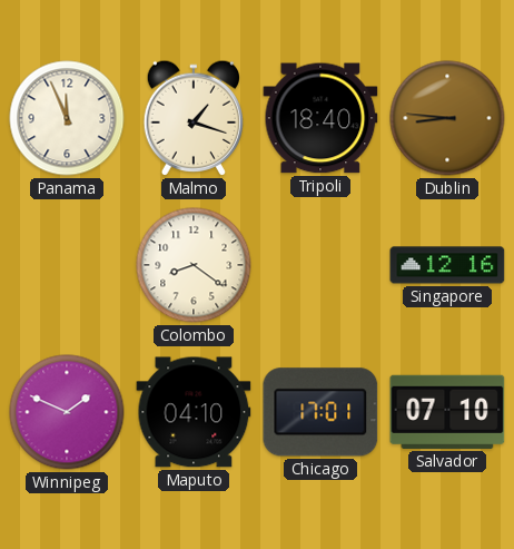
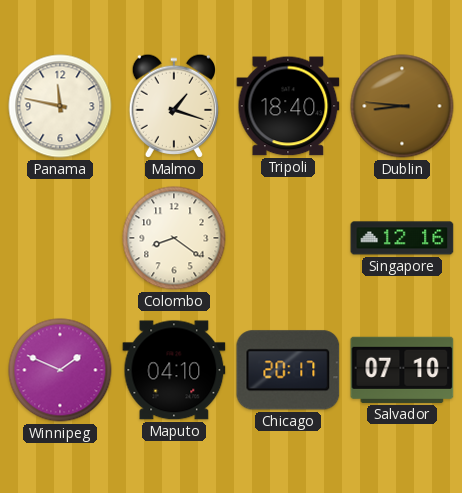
Panama: 11:56 -> 11:47 (60, 106)
Chicago: 17:01 -> 20:17 (288, 370)
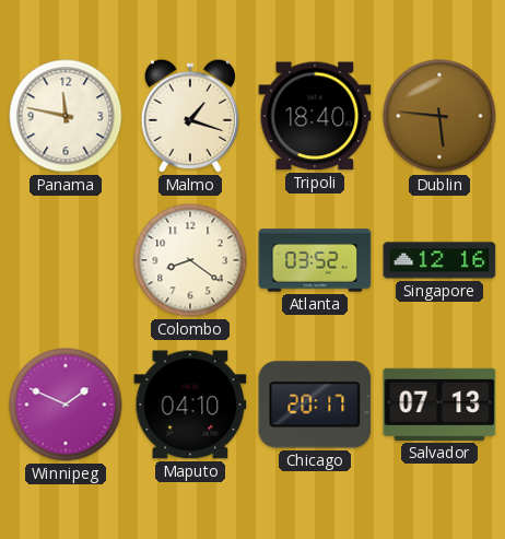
Dublin: 8:46 -> 5:46 (439, 116)
Atlanta: none -> 03:52 (315, 260)
Salvador: 07:10 -> 07:13 (439, 405)
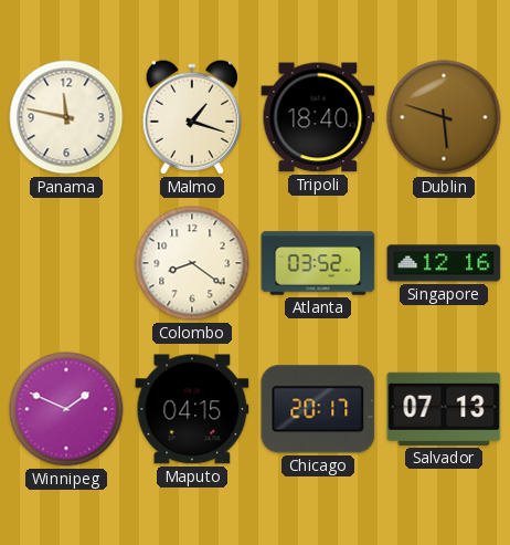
Dublin: 5:46 -> 5:48 (444, 117)
Maputo: 04:10 -> 04:15 (192, 409)
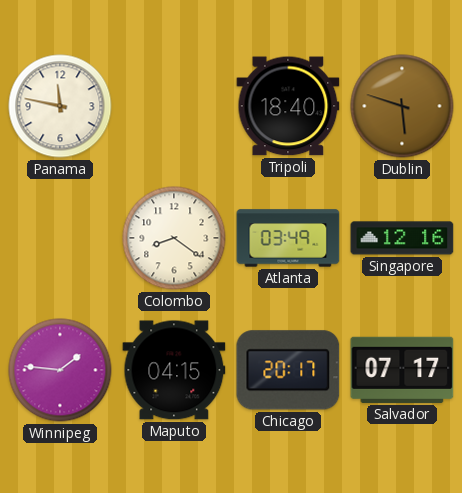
Malmo: 1:18 -> none (191, 117)
Atlanta: 03:52 -> 03:49 (288, 238)
Winnipeg: 1:49 -> 1:46 (60, 370)
Salvador: 07:13 -> 07:17 (402, 370)
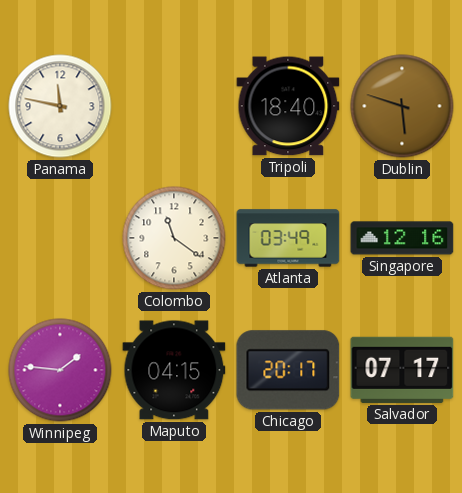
Colombo: 8:21 -> 11:21 (174, 238)
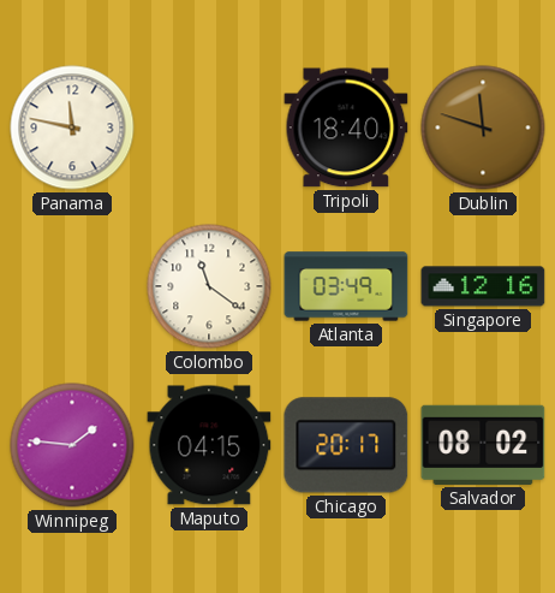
Dublin: 5:48 -> 11:48 (483, 128)
Salvador: 07:17 -> 08:02 (483, 445)
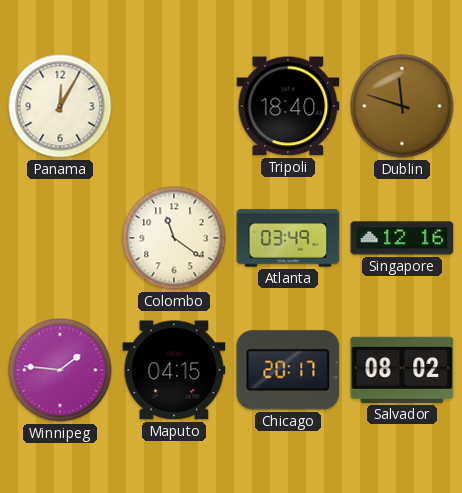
Panama: 11:47 -> 12:05 (60, 106)
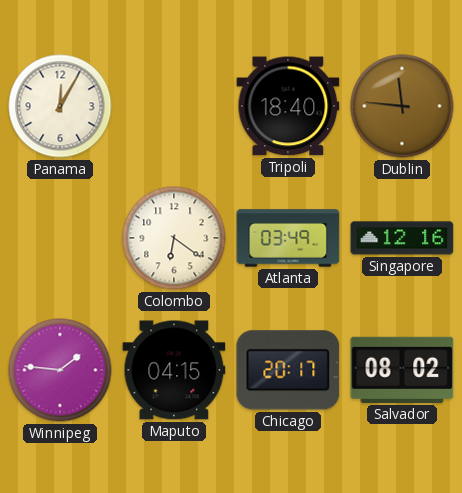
Dublin: 11:48 -> 11:46 (402, 106)
Colombo: 11:21 -> 6:21 (174, 238)
